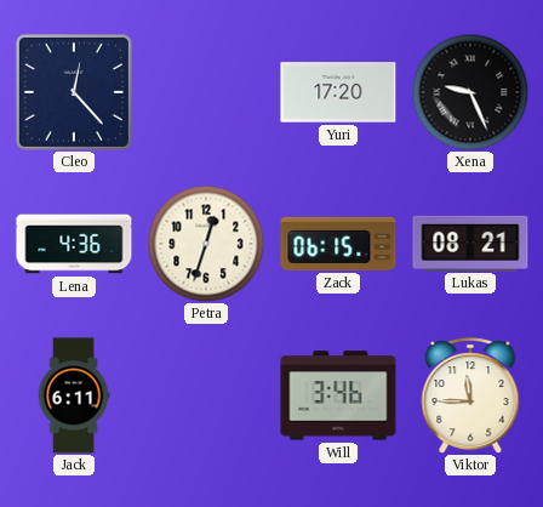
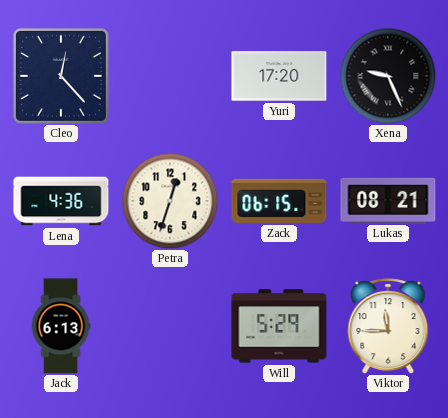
Jack: 6:11 -> 6:13 (61, 326)
Will: 3:46 -> 5:29 (279, 326)
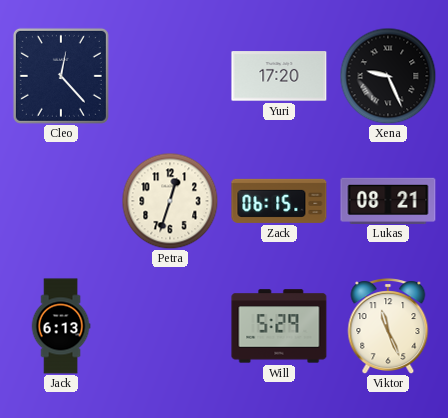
Lena: 4:36 -> none (61, 201)
Viktor: 11:45 -> 11:26 (388, 326)
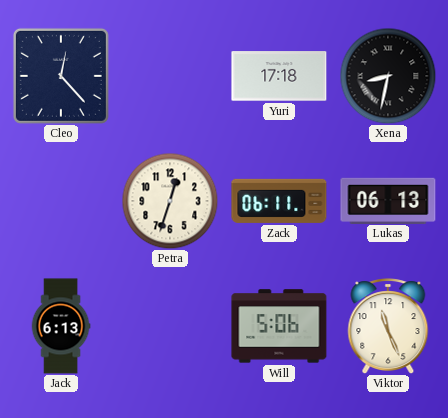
Yuri: 17:20 -> 17:18 (279, 76)
Xena: 9:26 -> 8:32 (388, 76)
Zack: 06:15 -> 06:11 (279, 201)
Lukas: 08:21 -> 06:13 (388, 200)
Will: 5:29 -> 5:06 (279, 326)
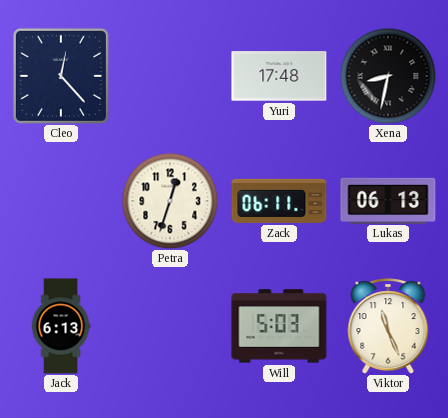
Yuri: 17:18 -> 17:48 (279, 76)
Will: 5:06 -> 5:03 (279, 326)
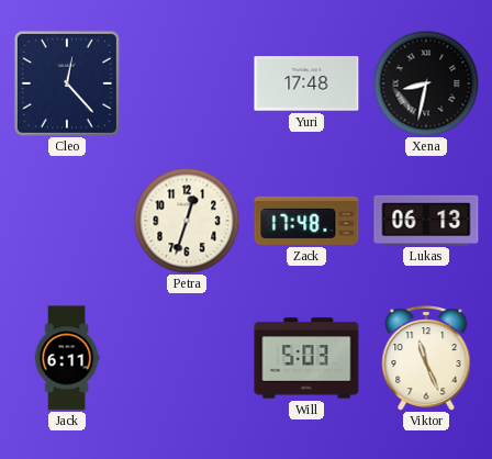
Zack: 06:11 -> 17:48 (306, 221)
Jack: 6:13 -> 6:11 (67, 358)
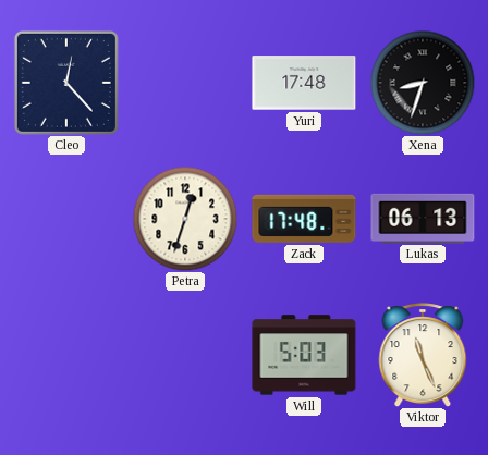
Xena: 8:32 -> 8:33 (423, 83)
Jack: 6:11 -> none (67, 358)
